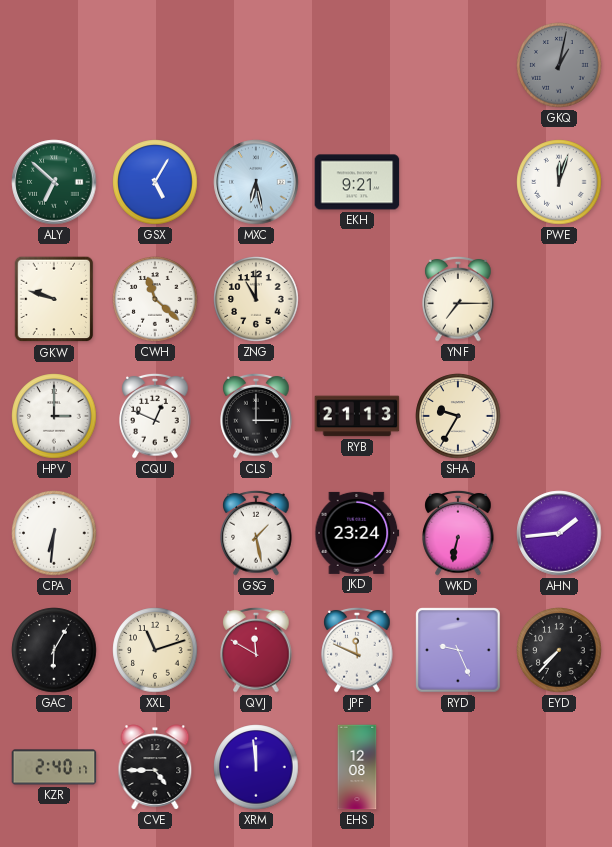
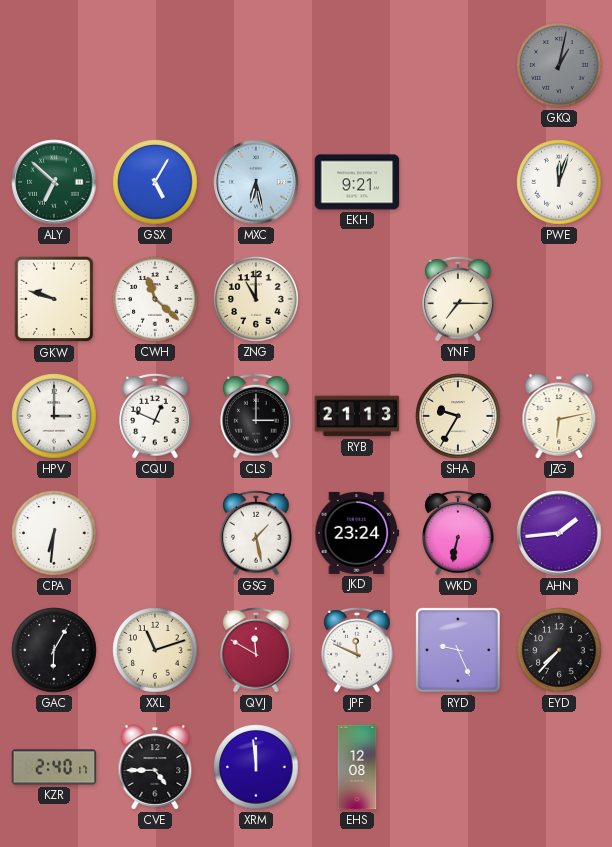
JZG: none -> 6:13 (559, 416)
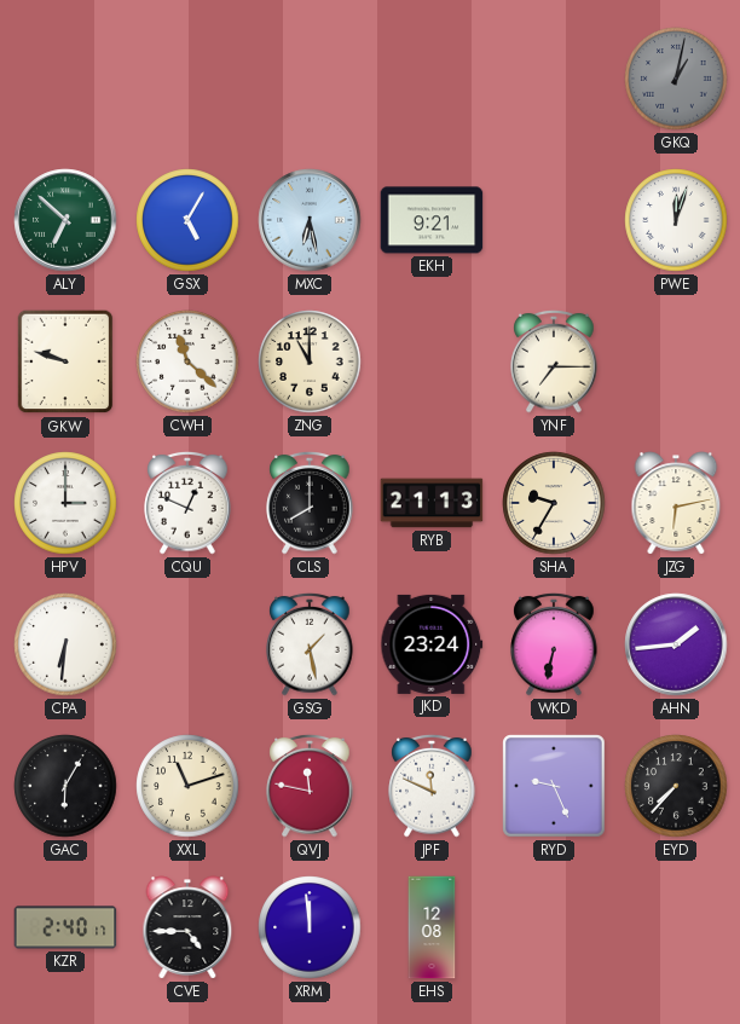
CLS: 3:00 -> 8:00 (310, 503)
QVJ: 11:50 -> 11:47 (310, 786)
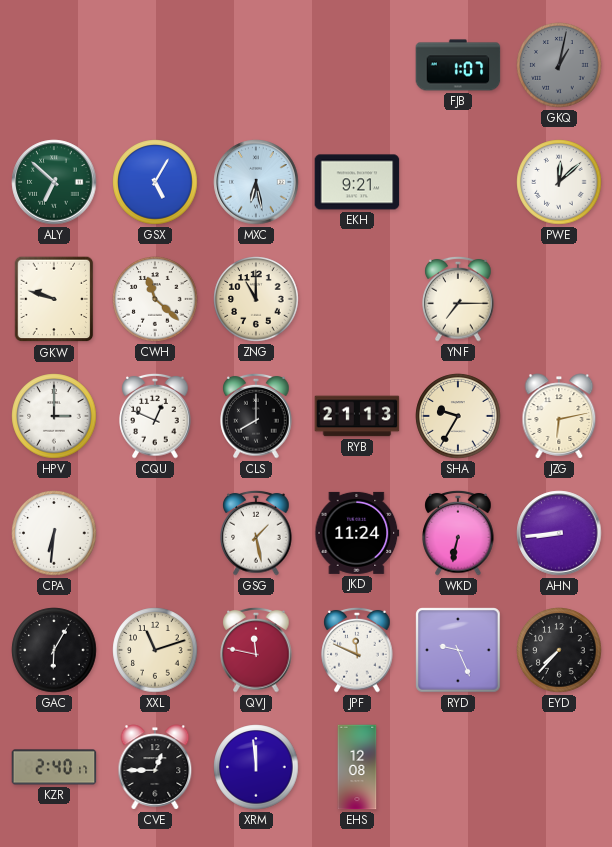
FJB: none -> 1:07 (458, 65)
PWE: 12:03 -> 12:08 (559, 182)
JKD: 23:24 -> 11:24 (357, 533)
AHN: 1:44 -> 8:44 (559, 533)
CVE: 4:45 -> 12:45 (155, 767)
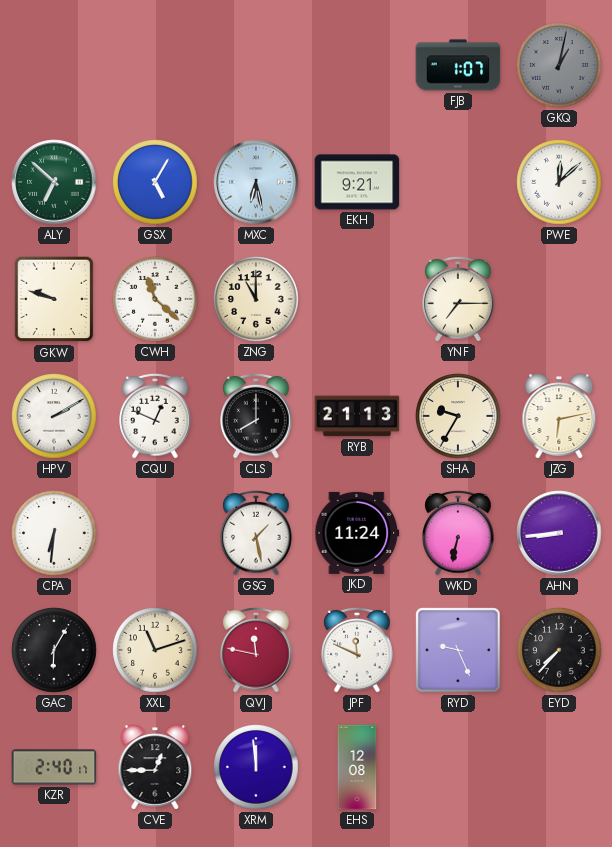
HPV: 3:00 -> 2:10 (54, 416)
